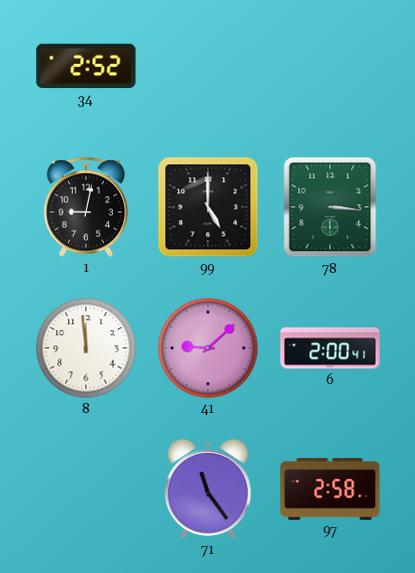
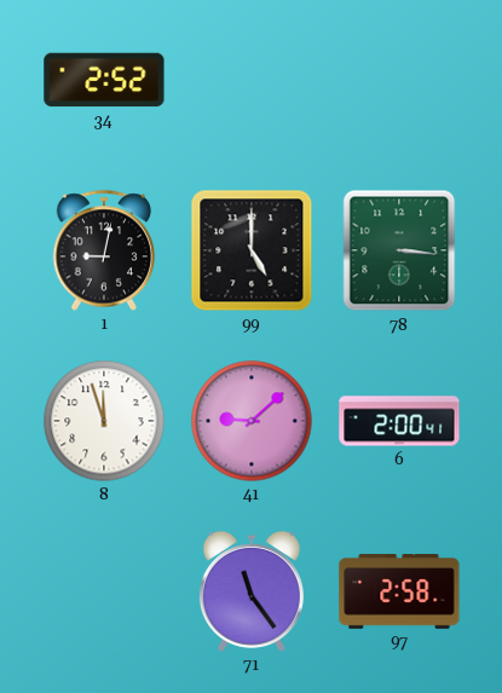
8: 11:59 -> 11:57 (104, 421)
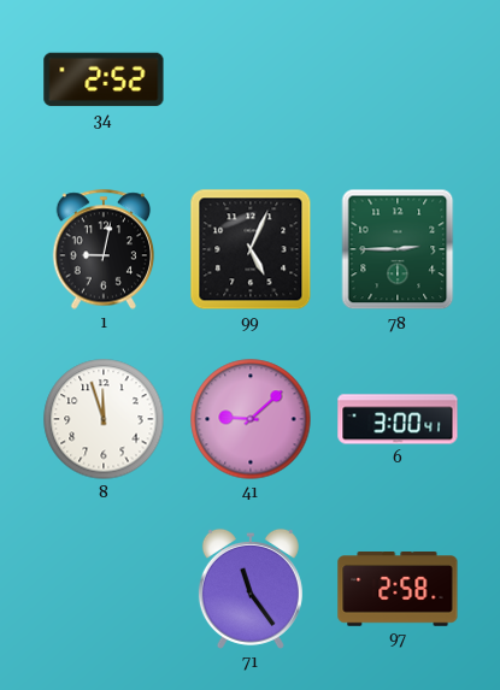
99: 5:00 -> 5:04 (251, 249)
78: 3:16 -> 2:45 (398, 249)
6: 2:00 -> 3:00 (398, 419)
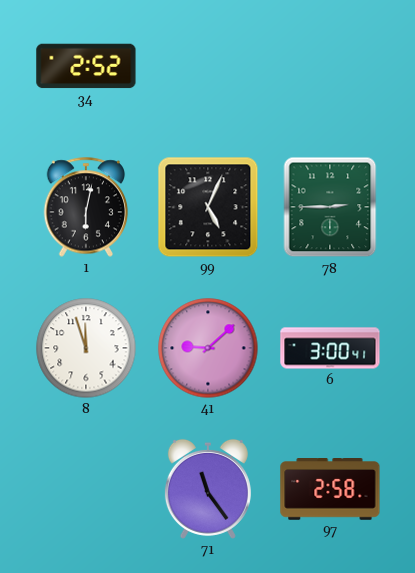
1: 9:02 -> 6:02 (86, 207)
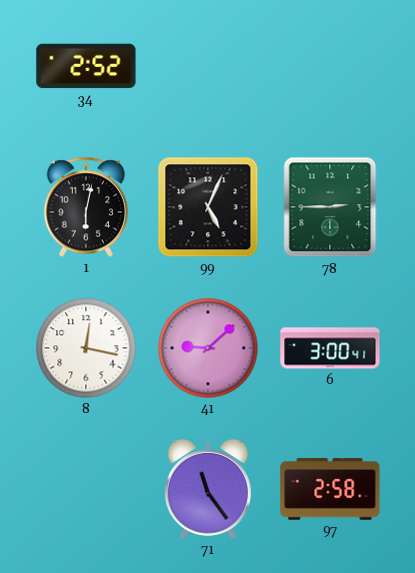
8: 11:57 -> 12:17 (86, 348)
